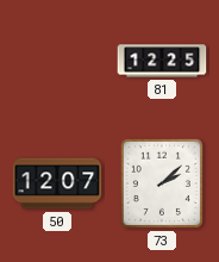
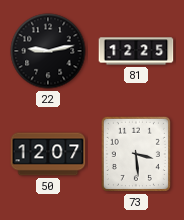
22: none -> 9:13 (48, 51)
73: 2:08 -> 3:29 (136, 154)
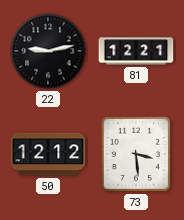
81: 12:25 -> 12:21 (136, 51)
50: 12:07 -> 12:12 (48, 154)
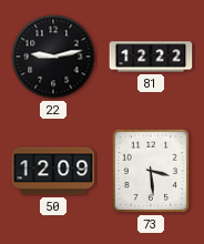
81: 12:21 -> 12:22 (151, 57)
50: 12:12 -> 12:09 (53, 171)
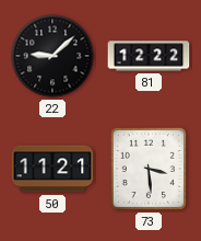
22: 9:13 -> 9:08 (52, 56)
50: 12:09 -> 11:21 (52, 169)
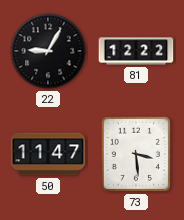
22: 9:08 -> 9:05 (48, 51)
50: 11:21 -> 11:47 (48, 154)
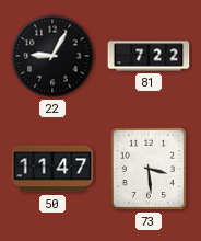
81: 12:22 -> 7:22 (149, 56)
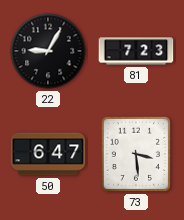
81: 7:22 -> 7:23 (136, 51)
50: 11:47 -> 6:47 (48, 154)
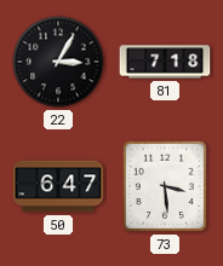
22: 9:05 -> 3:05 (58, 62)
81: 7:23 -> 7:18 (165, 62)
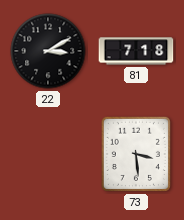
22: 3:05 -> 3:10 (48, 51)
50: 6:47 -> none (58, 186)
